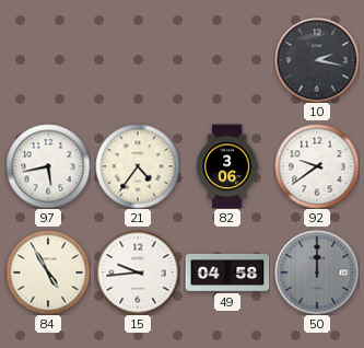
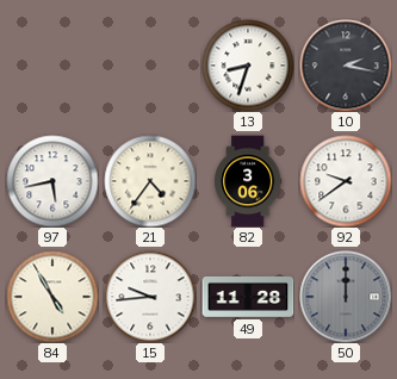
13: none -> 8:33 (248, 66)
49: 04:58 -> 11:28 (248, 297)
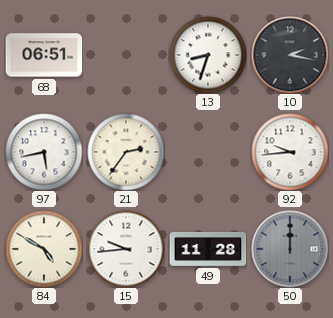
68: none -> 06:51 (44, 55)
21: 4:36 -> 2:36 (126, 152)
82: 3:06 -> none (248, 181)
92: 9:39 -> 9:44 (290, 152)
84: 4:55 -> 4:50 (44, 249)
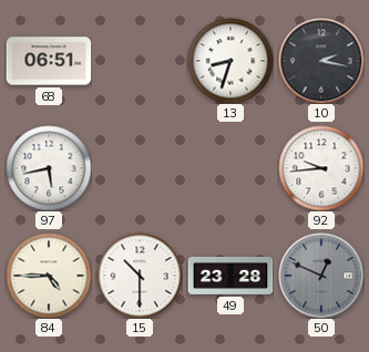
21: 2:36 -> none (126, 152)
84: 4:50 -> 4:45 (49, 276)
15: 9:44 -> 10:30 (140, 276)
49: 11:28 -> 23:28 (230, 276)
50: 12:00 -> 12:49 (321, 276)
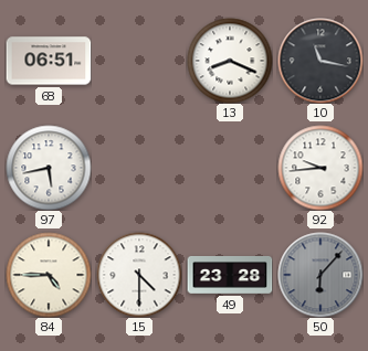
13: 8:33 -> 8:19 (230, 61)
10: 2:17 -> 11:17 (320, 61)
15: 10:30 -> 4:30 (139, 275)
50: 12:49 -> 6:07 (320, 275)
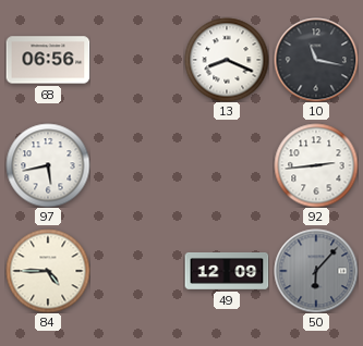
68: 06:51 -> 06:56 (48, 60)
92: 9:44 -> 2:44 (316, 165)
15: 4:30 -> none (139, 275)
49: 23:28 -> 12:09 (227, 271)
